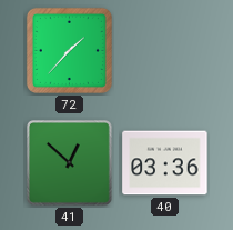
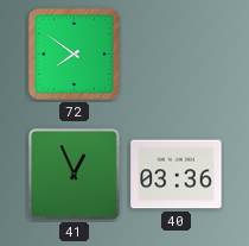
72: 1:37 -> 7:51 (74, 53)
41: 12:52 -> 12:56 (75, 175)
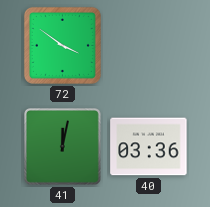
72: 7:51 -> 3:51 (62, 45)
41: 12:56 -> 12:02 (63, 147)
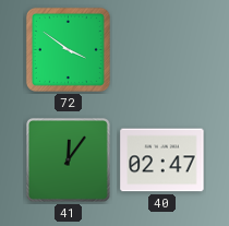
41: 12:02 -> 12:06 (69, 160)
40: 03:36 -> 02:47 (162, 160)
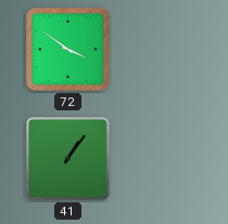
41: 12:06 -> 1:06 (68, 159)
40: 02:47 -> none (162, 160)
